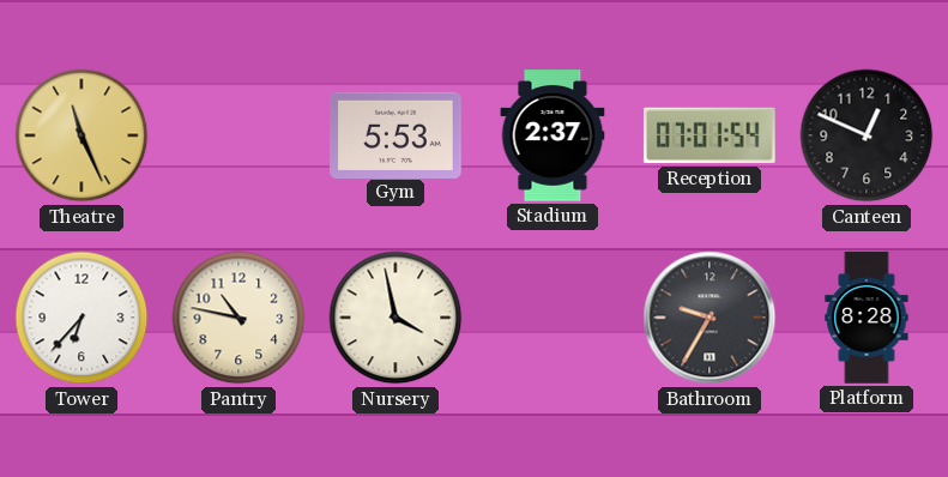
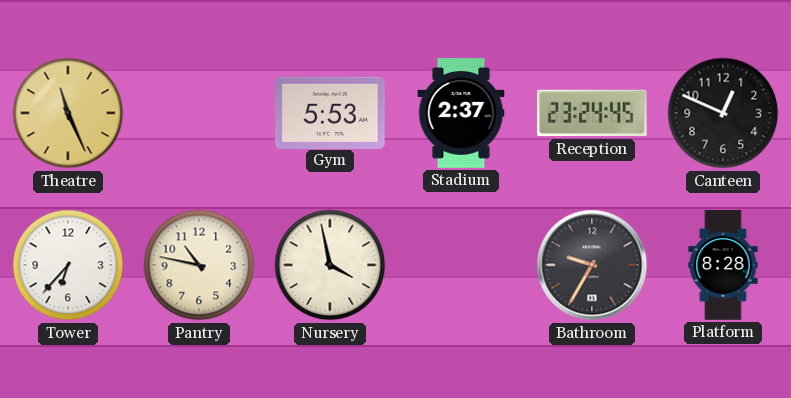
Reception: 07:01 -> 23:24 (592, 113)
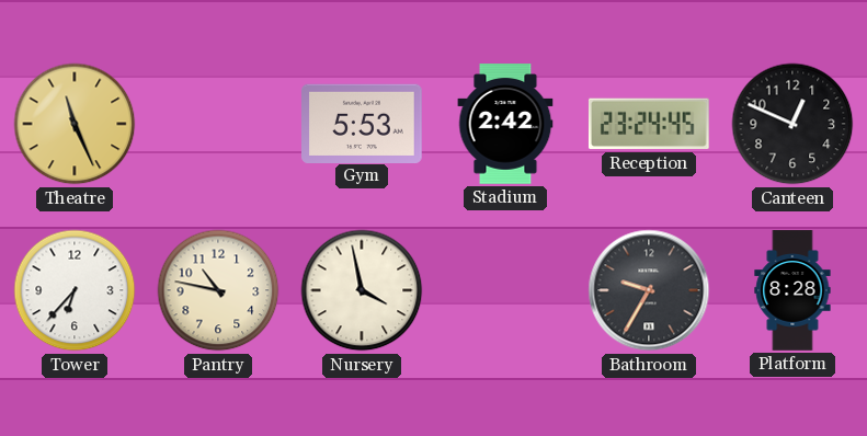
Stadium: 2:37 -> 2:42 (505, 124)
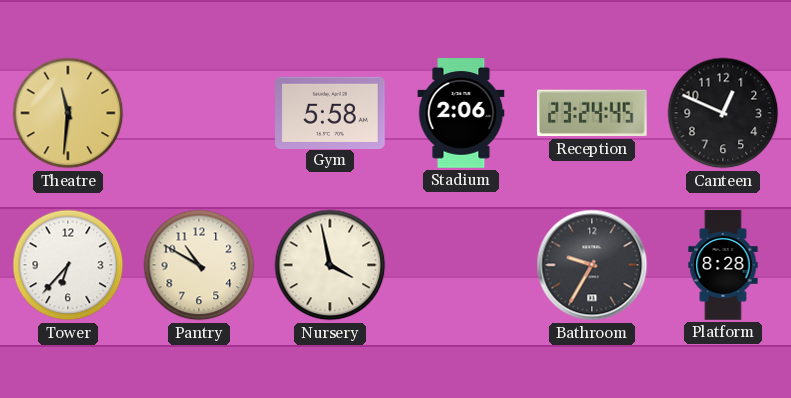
Theatre: 11:26 -> 11:31 (68, 113)
Gym: 5:53 -> 5:58 (331, 112)
Stadium: 2:42 -> 2:06 (461, 113)
Pantry: 10:47 -> 10:50 (199, 265)
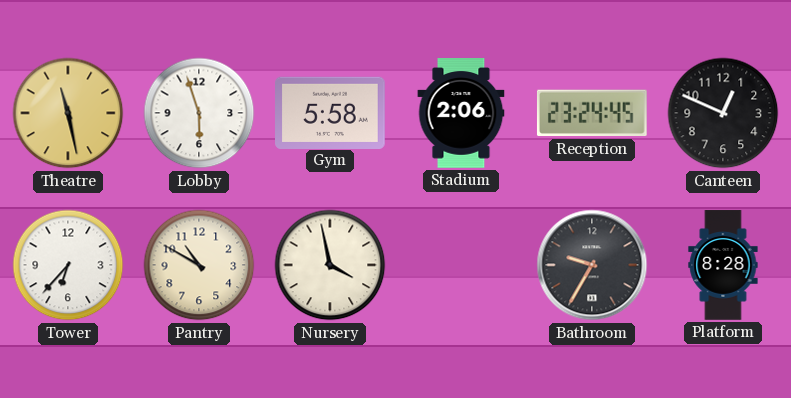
Theatre: 11:31 -> 11:28 (68, 113)
Lobby: none -> 5:57 (199, 113)
